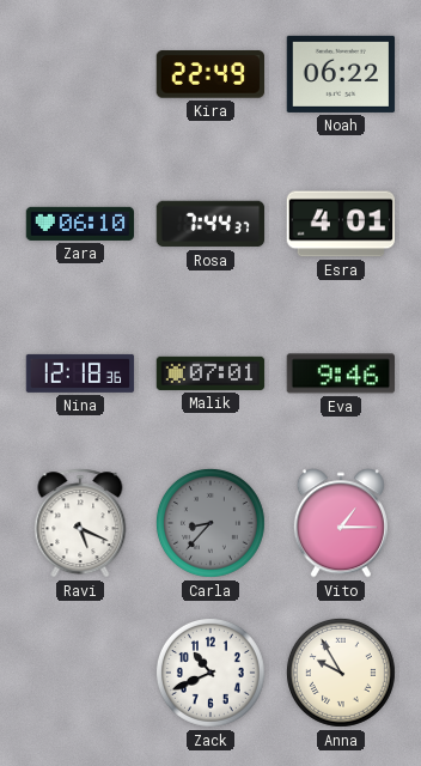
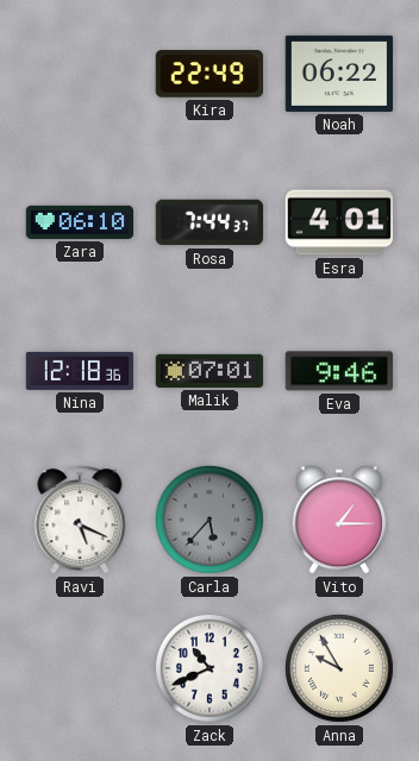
Carla: 8:37 -> 5:37 (209, 520)
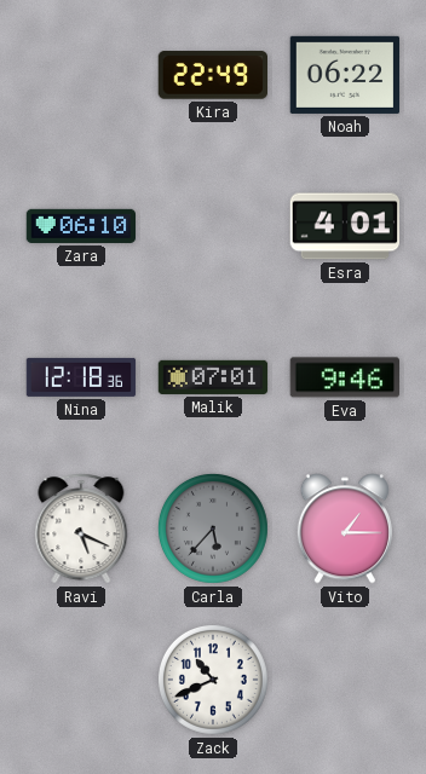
Rosa: 7:44 -> none (209, 222)
Anna: 9:55 -> none (339, 668)
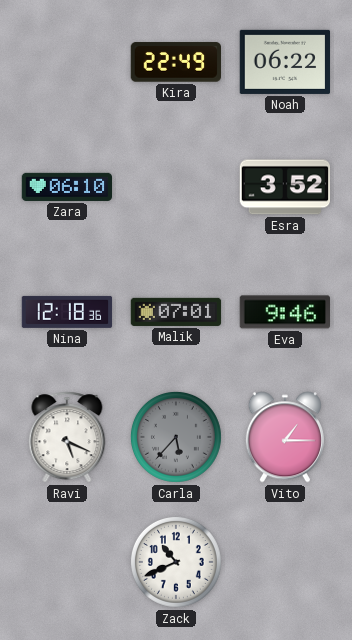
Esra: 4:01 -> 3:52 (285, 187)
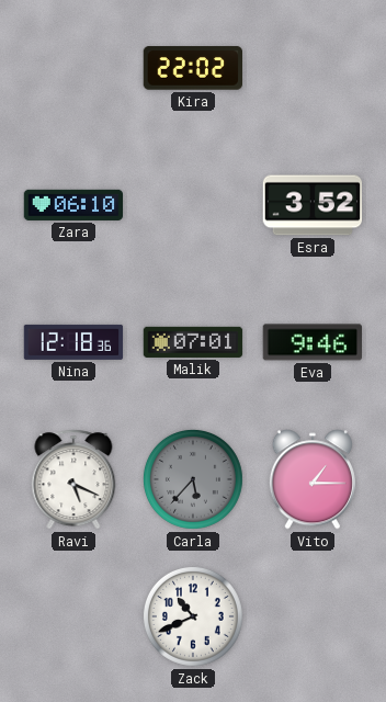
Kira: 22:49 -> 22:02 (193, 68)
Noah: 06:22 -> none (285, 62)
